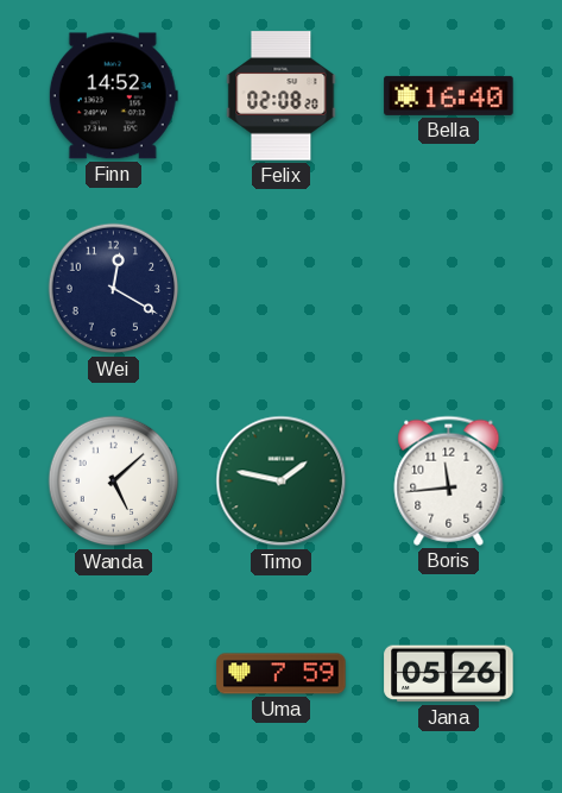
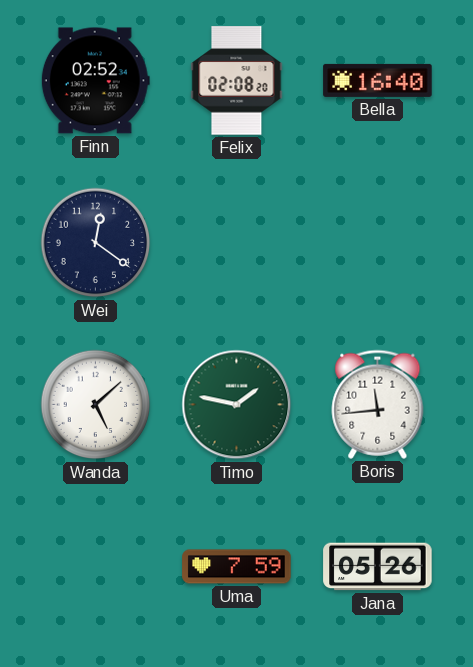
Finn: 14:52 -> 02:52 (95, 81)
Wei: 12:20 -> 12:21 (96, 243)
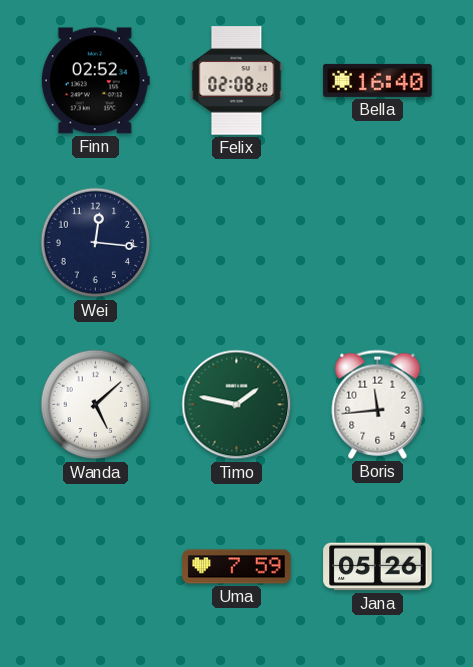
Wei: 12:21 -> 12:16 (96, 243)
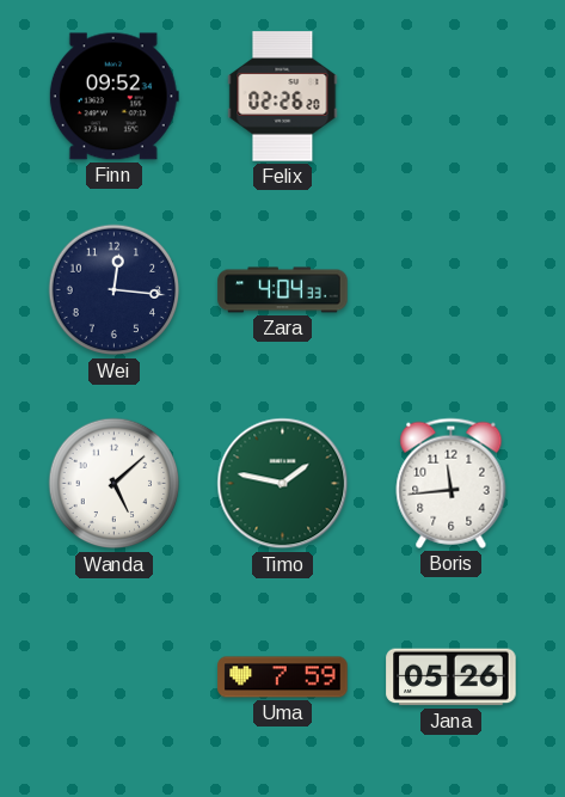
Finn: 02:52 -> 09:52 (113, 97)
Felix: 02:08 -> 02:26 (283, 97)
Bella: 16:40 -> none (378, 80)
Zara: none -> 4:04 (283, 290)
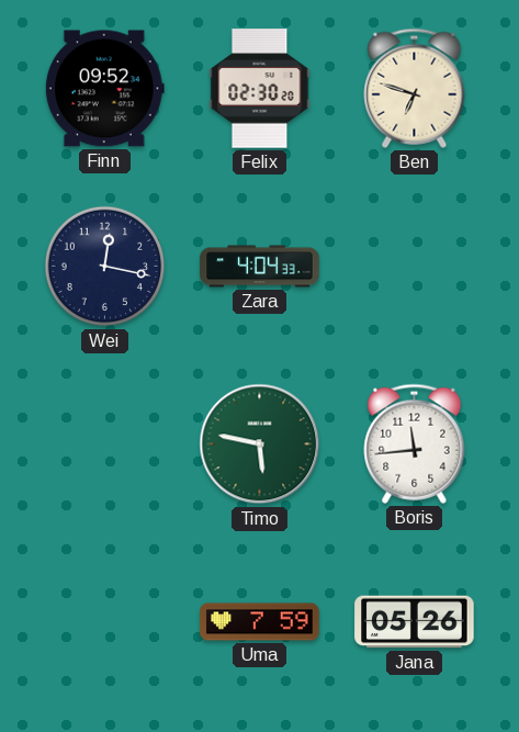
Felix: 02:26 -> 02:30 (260, 89)
Ben: none -> 6:48 (415, 88)
Wei: 12:16 -> 12:17 (105, 267)
Wanda: 5:08 -> none (115, 484)
Timo: 1:47 -> 5:47 (260, 444)
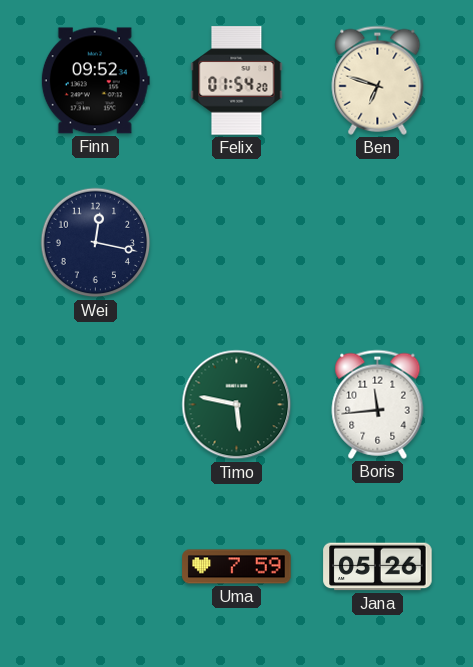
Felix: 02:30 -> 01:54 (237, 81)
Zara: 4:04 -> none (260, 267)
